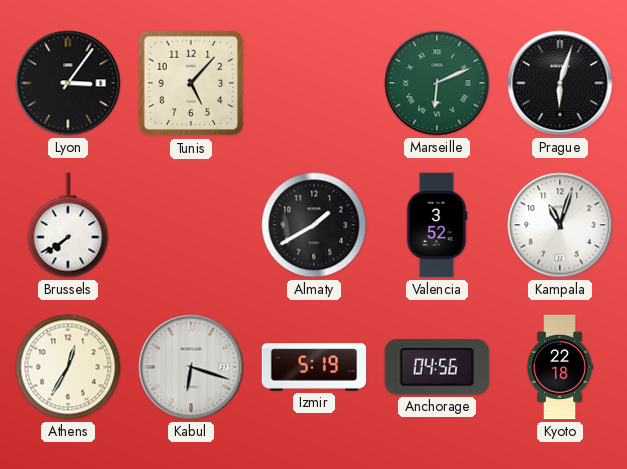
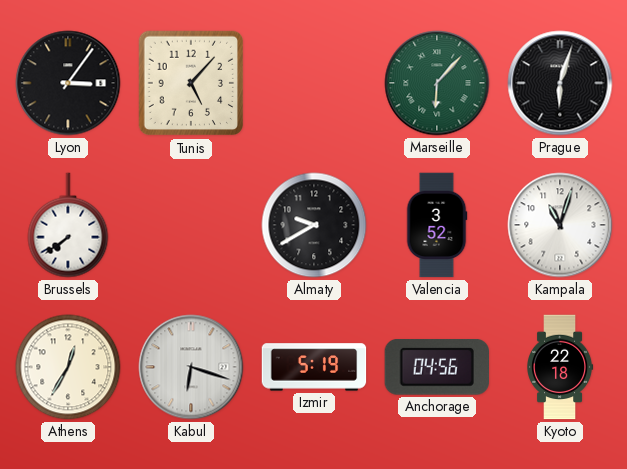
Marseille: 6:11 -> 6:07 (437, 83)
Almaty: 1:40 -> 9:40 (314, 225)
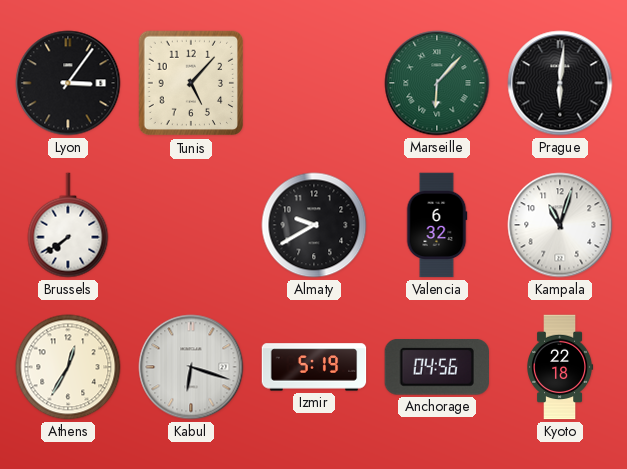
Prague: 6:03 -> 6:01 (560, 83)
Valencia: 3:52 -> 6:32 (437, 225)
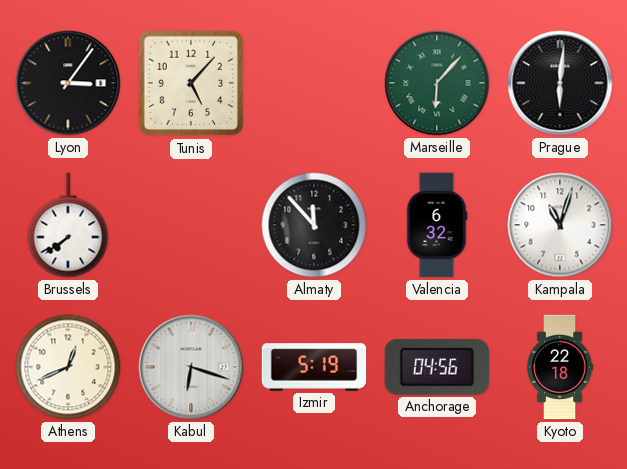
Almaty: 9:40 -> 11:53 (314, 225)
Athens: 12:35 -> 12:41 (68, 367)
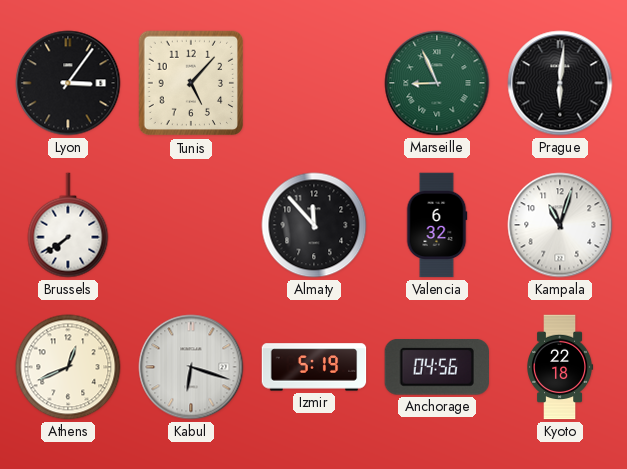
Marseille: 6:07 -> 8:56 (437, 83)
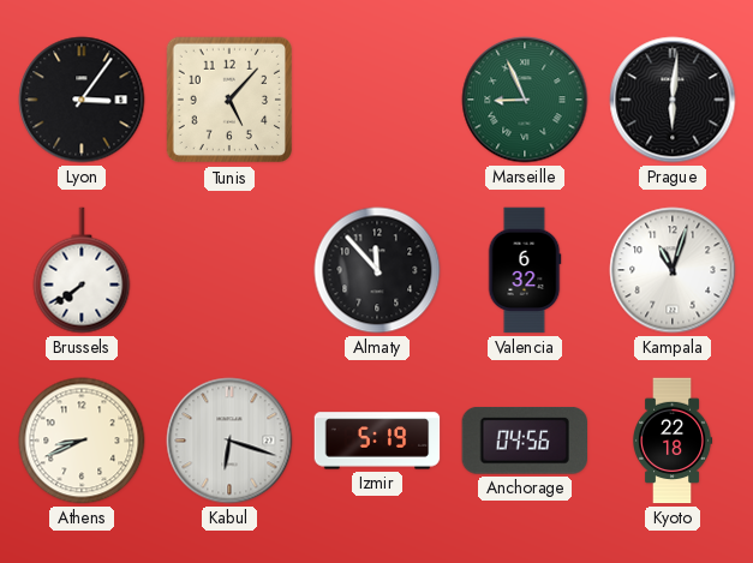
Athens: 12:41 -> 8:41 (82, 441)
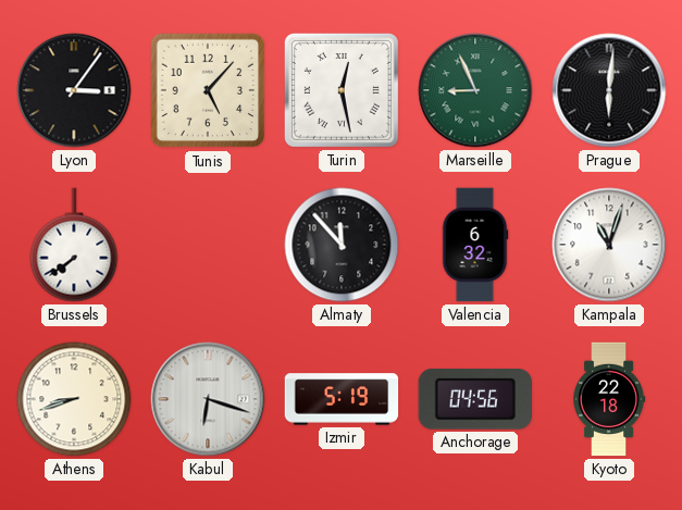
Turin: none -> 12:28 (342, 90)
Athens: 8:41 -> 8:42 (74, 399)
